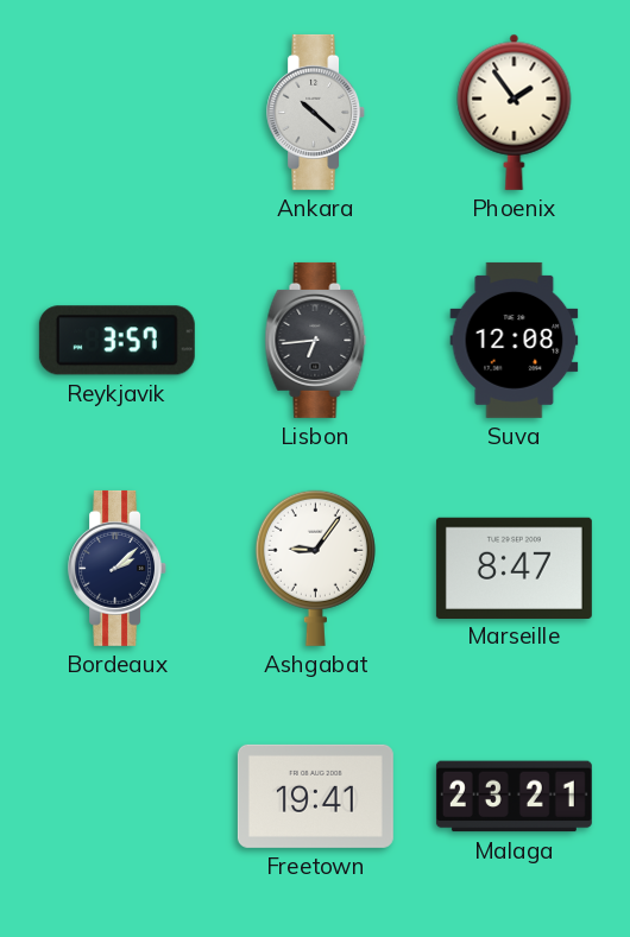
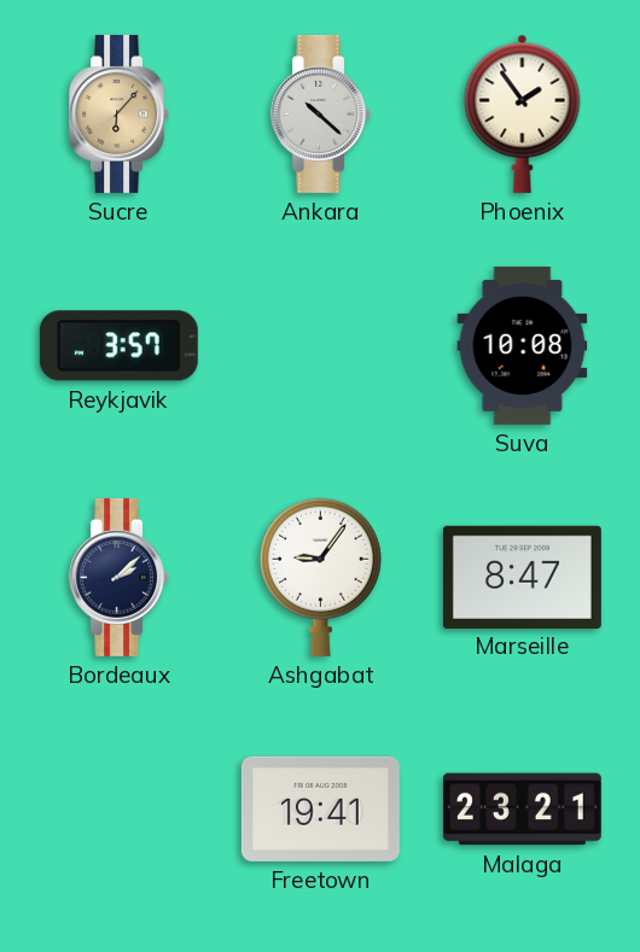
Sucre: none -> 6:07 (120, 113)
Lisbon: 6:44 -> none (316, 340)
Suva: 12:08 -> 10:08 (523, 345)
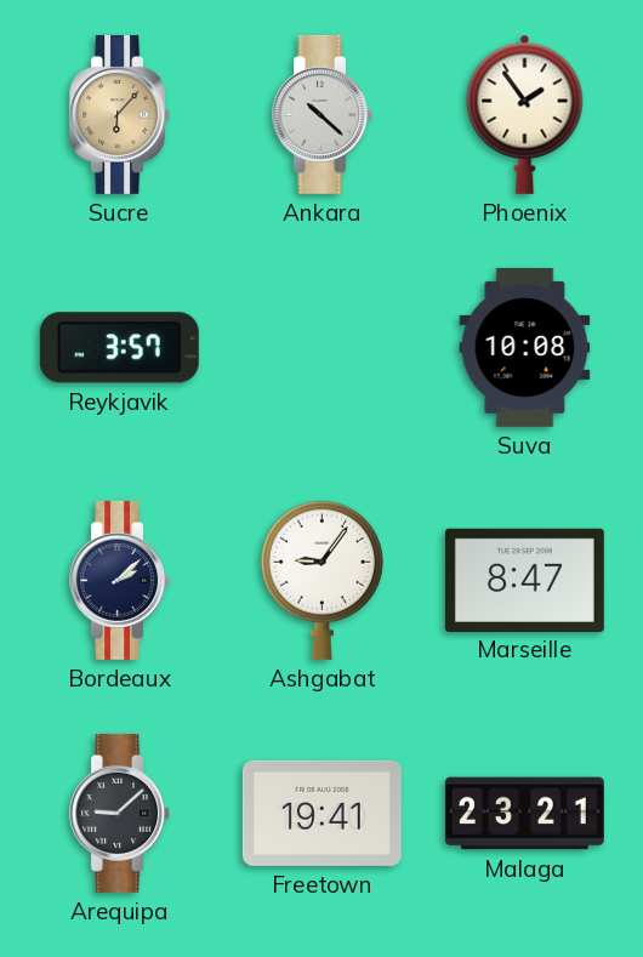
Arequipa: none -> 9:08 (120, 813)
